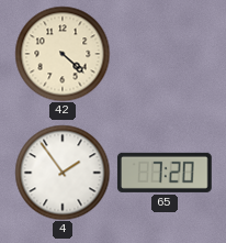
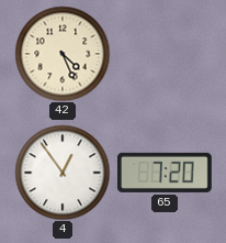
42: 4:22 -> 4:26 (63, 54)
4: 1:54 -> 12:54 (63, 173)
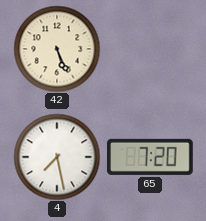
42: 4:26 -> 5:26 (57, 49)
4: 12:54 -> 7:28 (57, 157)
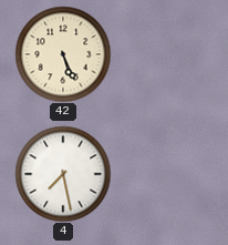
65: 7:20 -> none (150, 157)
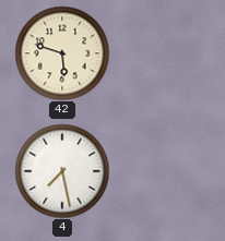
42: 5:26 -> 5:48 (62, 53)
